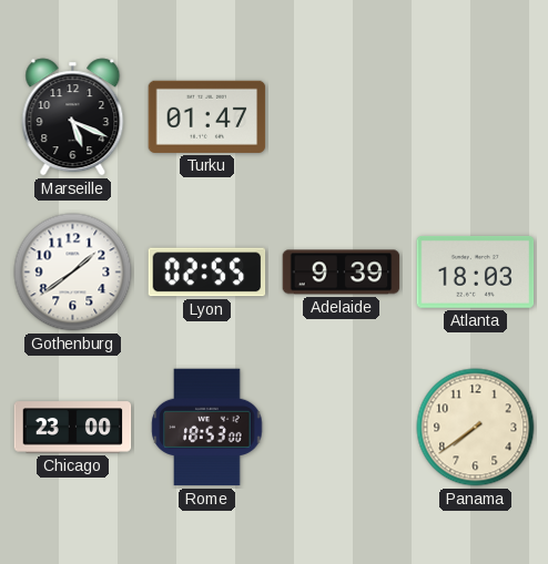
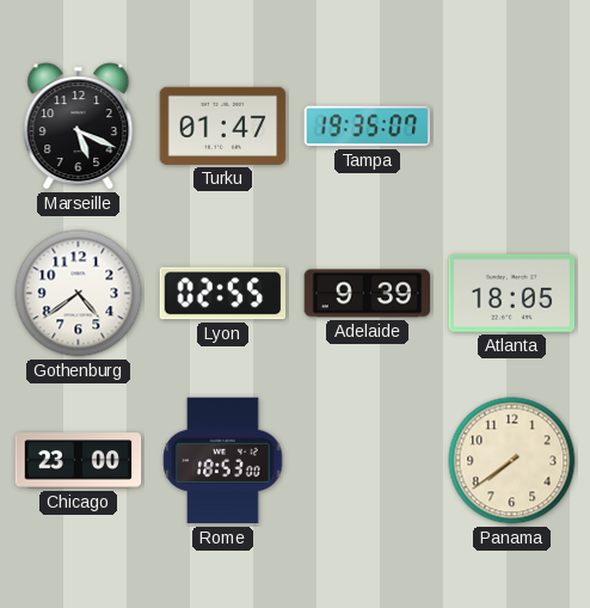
Tampa: none -> 19:35 (368, 127)
Gothenburg: 1:39 -> 4:39 (79, 294)
Atlanta: 18:03 -> 18:05 (512, 293)
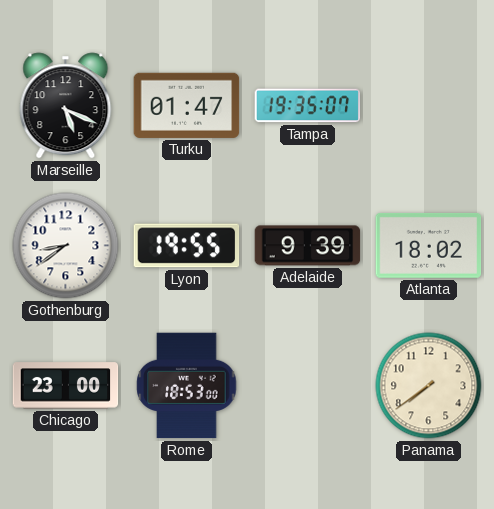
Gothenburg: 4:39 -> 8:39 (66, 246)
Lyon: 02:55 -> 19:55 (187, 246)
Atlanta: 18:05 -> 18:02 (429, 245)
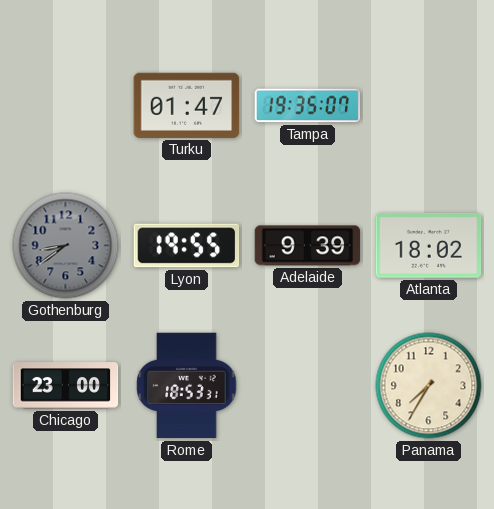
Marseille: 5:19 -> none (66, 106)
Gothenburg dial: white -> grey (66, 246)
Rome: 18:53:00 -> 18:53:31 (187, 386)
Panama: 7:39 -> 7:35 (429, 386)
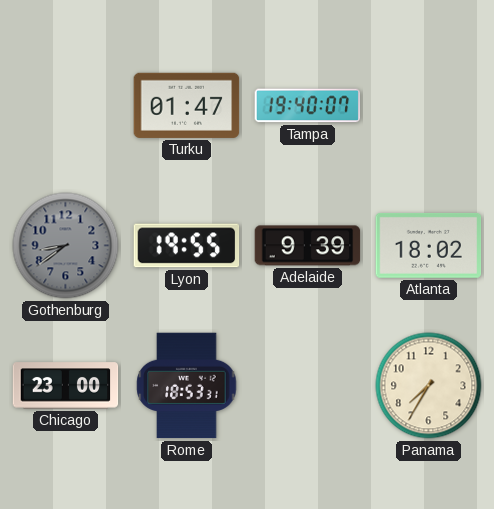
Tampa: 19:35 -> 19:40 (308, 106)
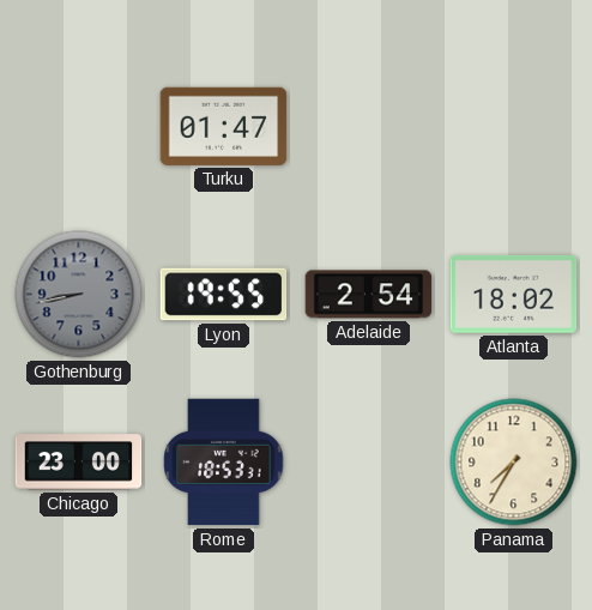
Tampa: 19:40 -> none (308, 106)
Gothenburg: 8:39 -> 8:43 (79, 295)
Adelaide: 9:39 -> 2:54 (369, 295)
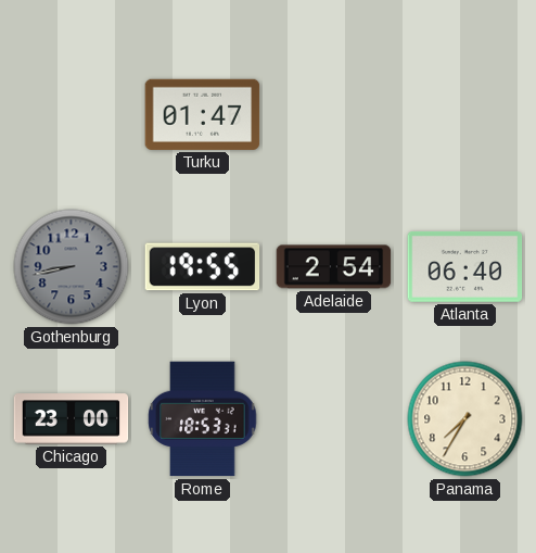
Atlanta: 18:02 -> 06:40 (465, 266)
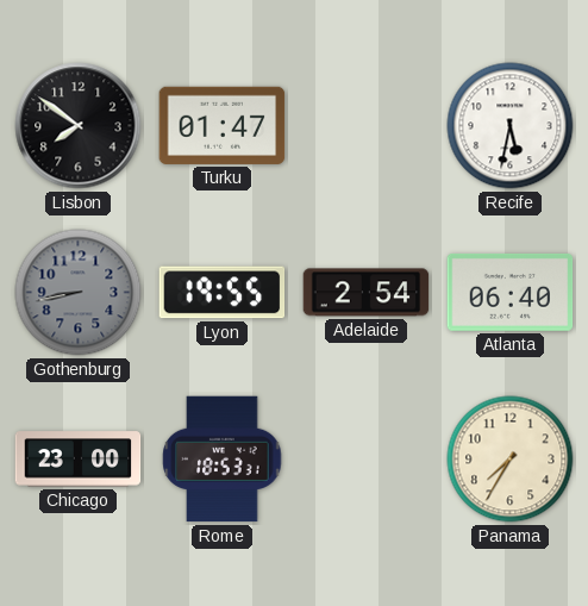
Lisbon: none -> 7:51 (79, 126)
Recife: none -> 5:32 (511, 126)
